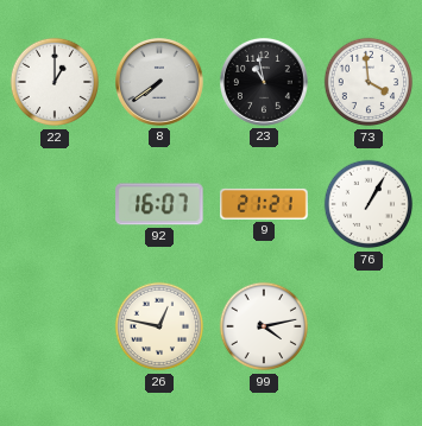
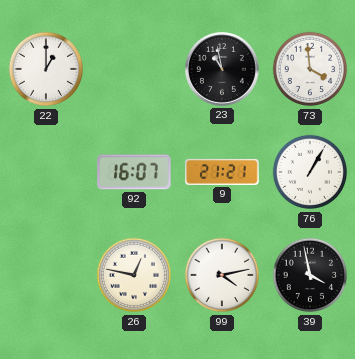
8: 7:39 -> none (160, 83)
39: none -> 3:58 (310, 275)
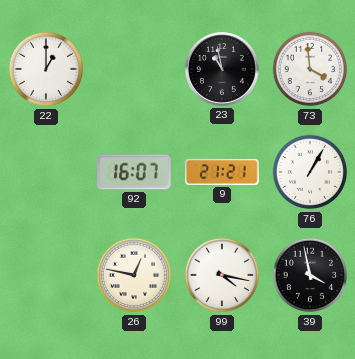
99: 4:13 -> 4:17 (222, 275)
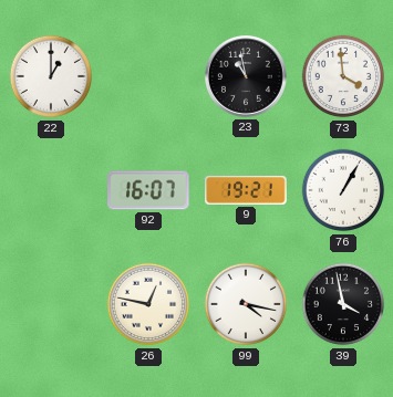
9: 21:21 -> 19:21 (246, 190)
